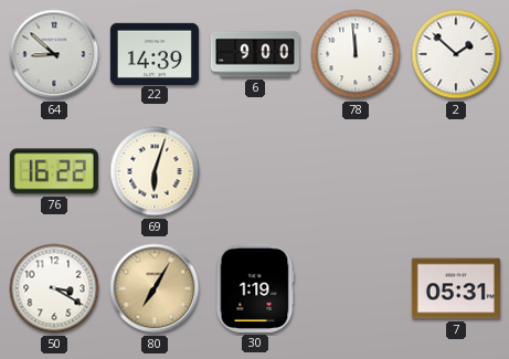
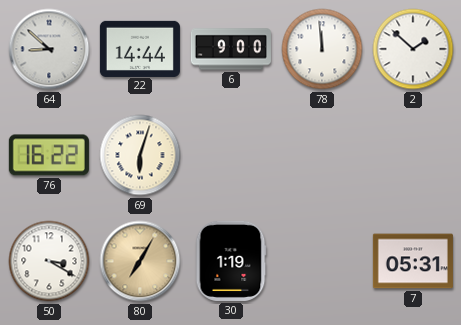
22: 14:39 -> 14:44 (140, 48)
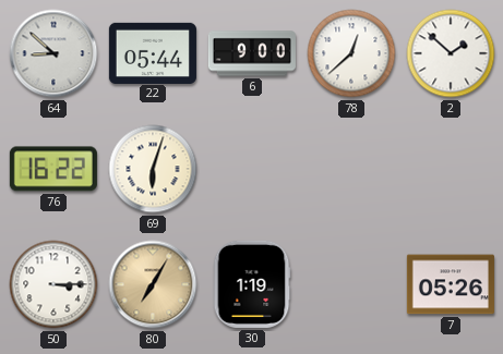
22: 14:44 -> 05:44 (153, 52)
78: 11:59 -> 12:38 (351, 53)
50: 3:20 -> 3:15 (53, 284)
7: 05:31 -> 05:26 (451, 284)
